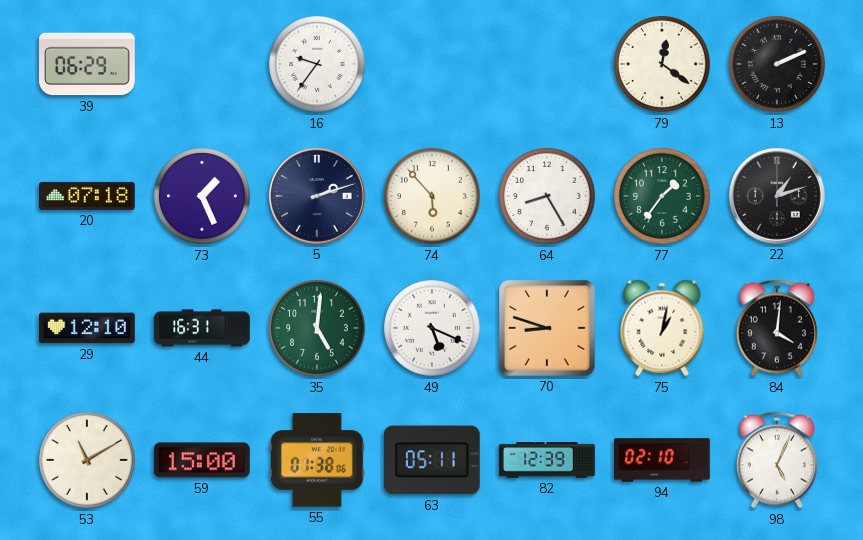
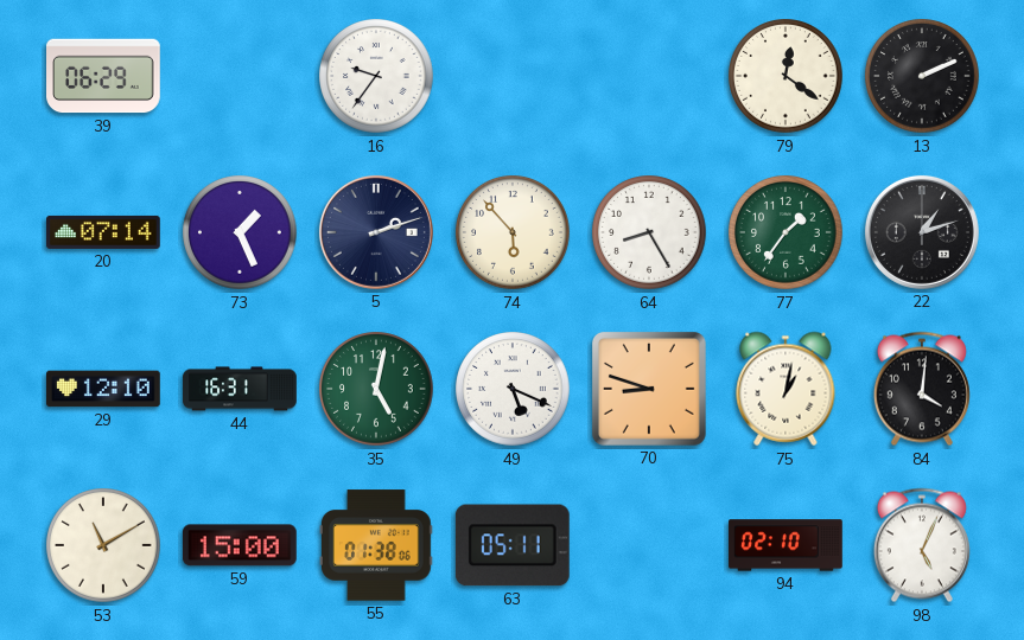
20: 07:18 -> 07:14 (104, 232)
35: 5:01 -> 5:02 (376, 389)
82: 12:39 -> none (547, 460)
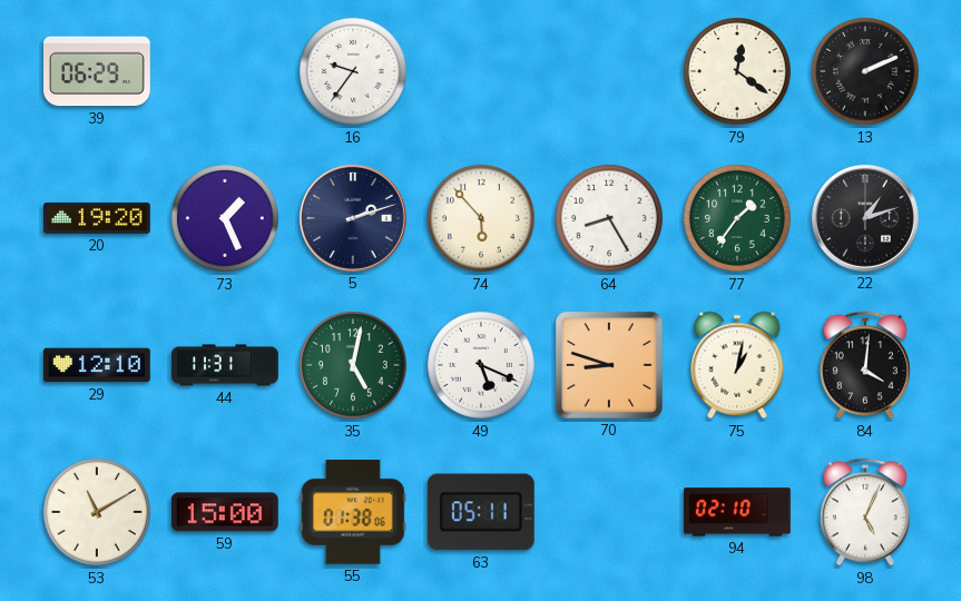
20: 07:14 -> 19:20 (98, 218)
44: 16:31 -> 11:31 (225, 365)
